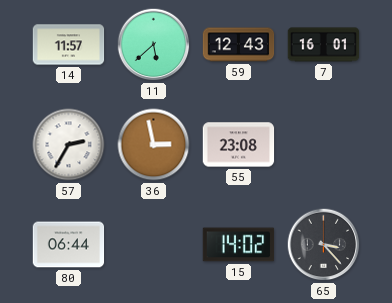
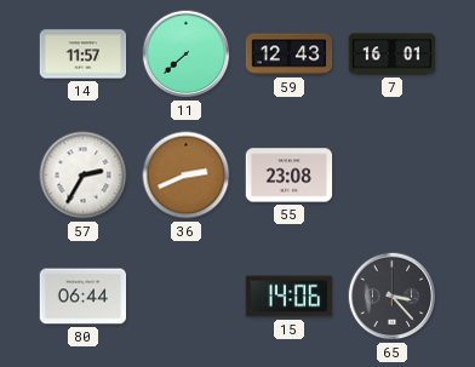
11: 5:38 -> 7:38 (187, 55)
36: 2:58 -> 2:41 (187, 176)
15: 14:02 -> 14:06 (290, 297)
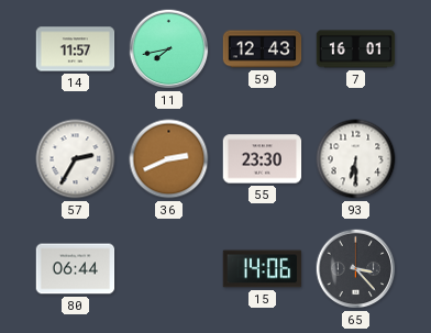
11: 7:38 -> 7:43 (169, 49)
55: 23:08 -> 23:30 (263, 159)
93: none -> 6:30 (356, 159)
